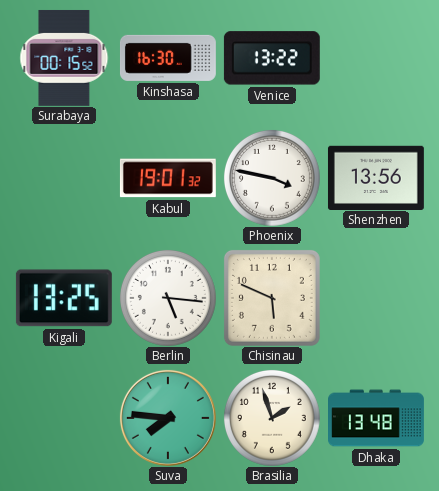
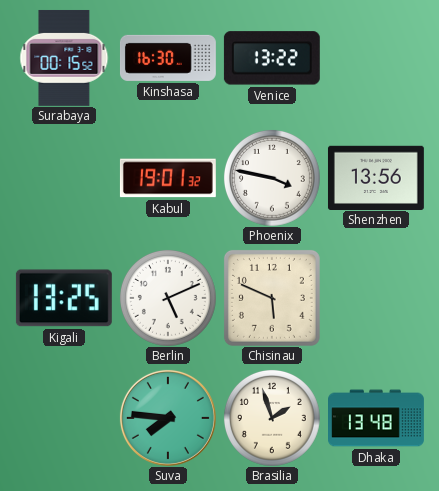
Berlin: 5:16 -> 5:11 (168, 298)
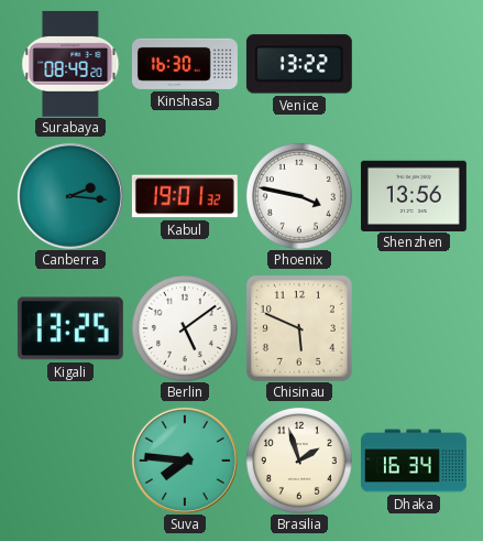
Surabaya: 00:15 -> 08:49 (70, 64)
Canberra: none -> 2:16 (70, 196)
Berlin: 5:11 -> 5:09 (185, 328)
Dhaka: 13:48 -> 16:34 (415, 461)
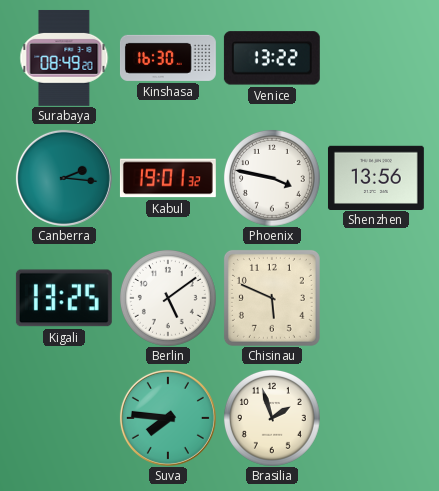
Dhaka: 16:34 -> none (415, 461)
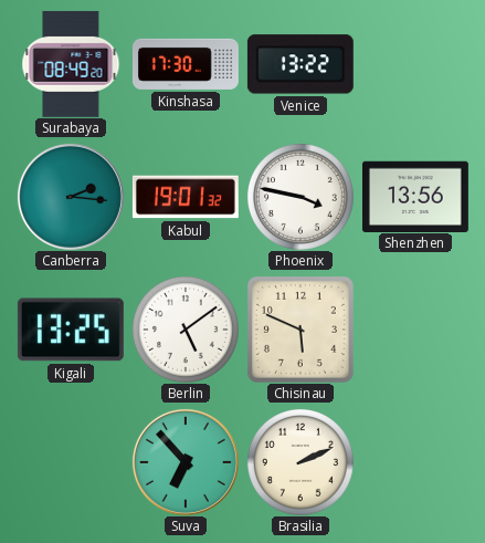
Kinshasa: 16:30 -> 17:30 (186, 64)
Suva: 7:46 -> 6:53 (186, 462)
Brasilia: 1:57 -> 2:11 (301, 462)
